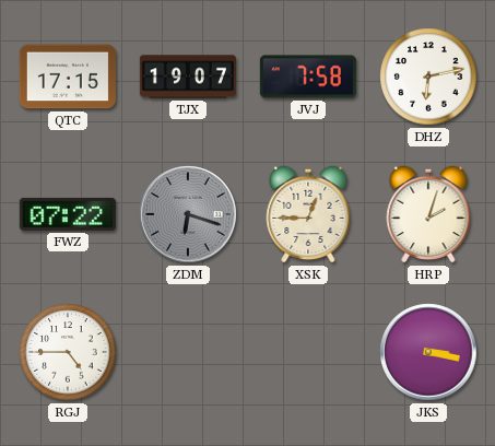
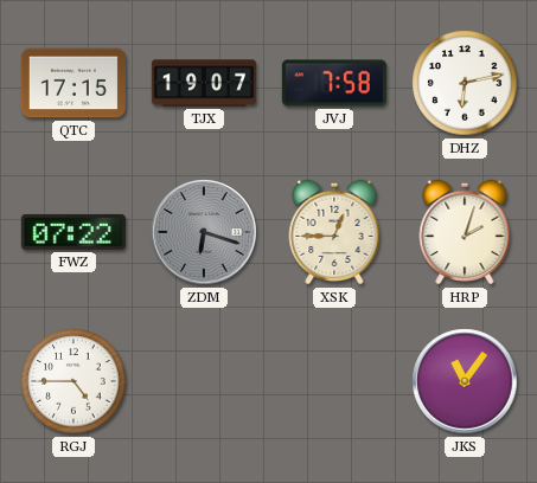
JKS: 3:17 -> 11:06 (465, 381)
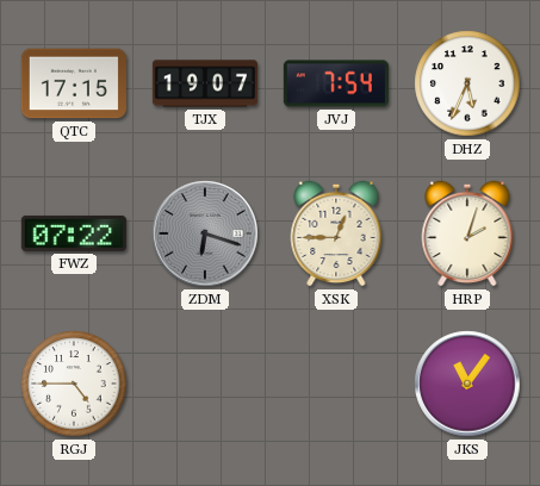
JVJ: 7:58 -> 7:54 (336, 83)
DHZ: 6:13 -> 5:34 (467, 83)
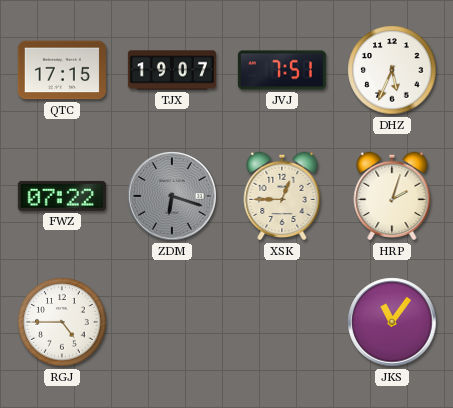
JVJ: 7:54 -> 7:51 (282, 70)
